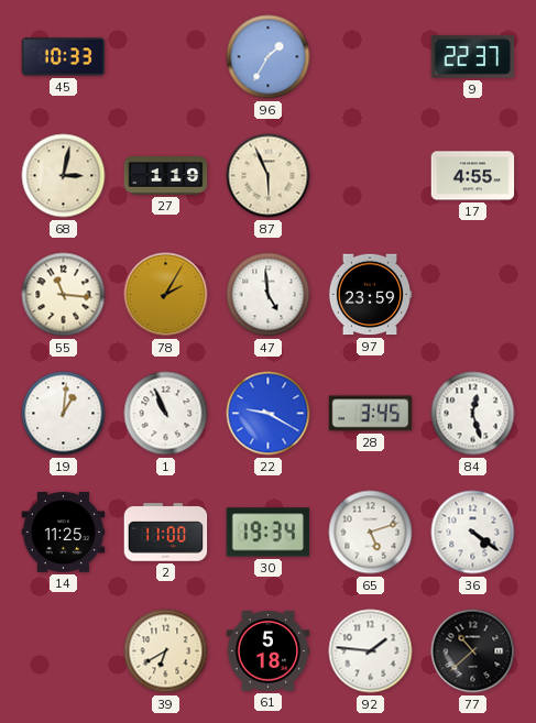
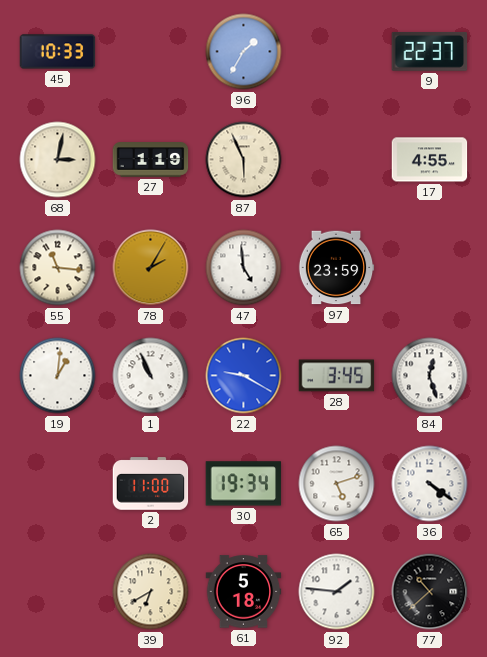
14: 11:25 -> none (64, 533)
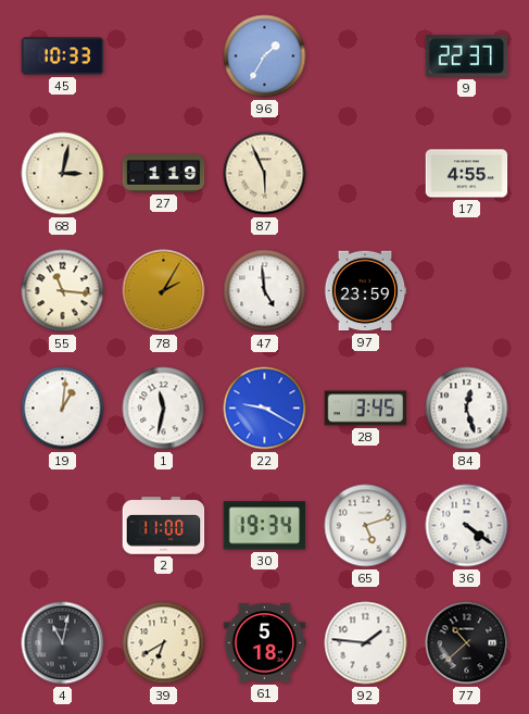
1: 10:56 -> 11:32 (164, 409)
4: none -> 11:02 (63, 643)
